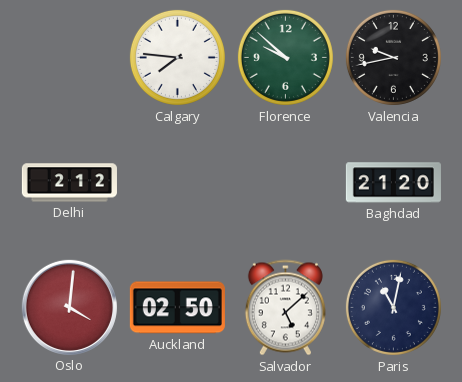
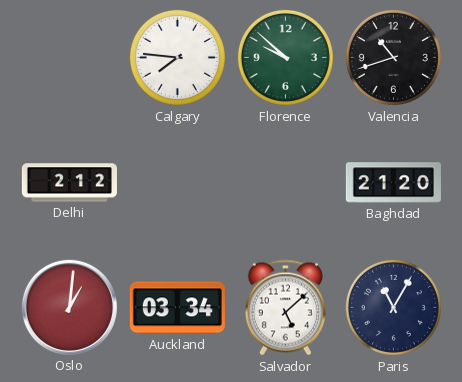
Valencia: 9:43 -> 10:42 (393, 57)
Oslo: 4:01 -> 1:01 (69, 307)
Auckland: 02:50 -> 03:34 (177, 308)
Paris: 11:02 -> 11:05 (393, 307)
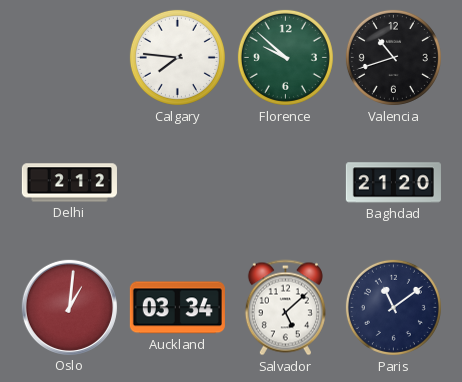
Paris: 11:05 -> 11:09 (393, 307)
